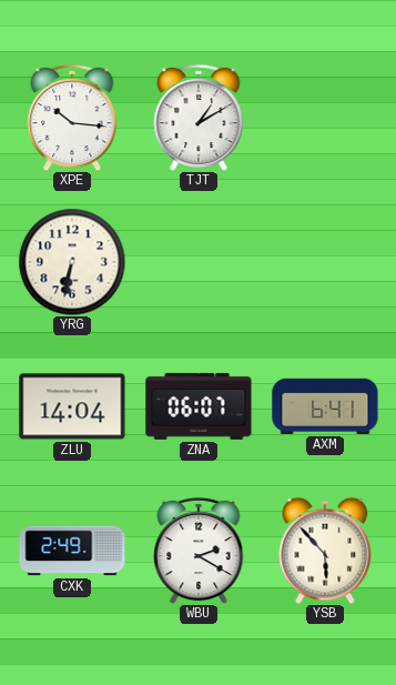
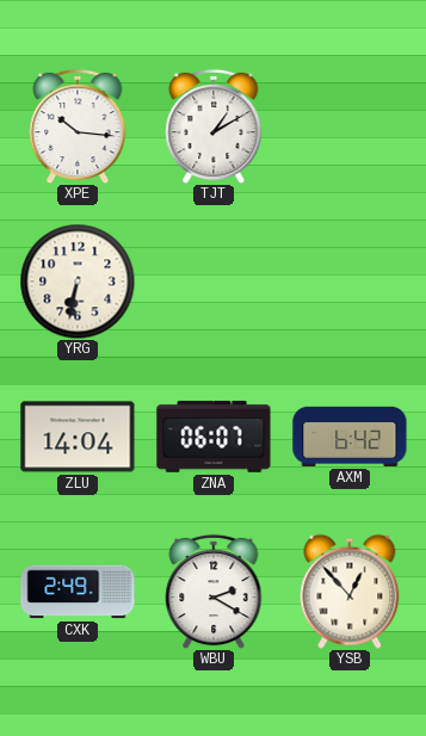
AXM: 6:41 -> 6:42 (350, 437)
YSB: 5:53 -> 12:53 (350, 592)
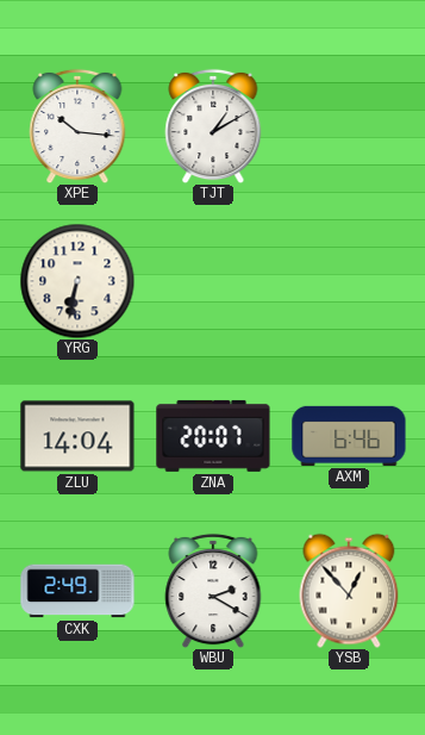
ZNA: 06:07 -> 20:07 (213, 436)
AXM: 6:42 -> 6:46 (349, 436)
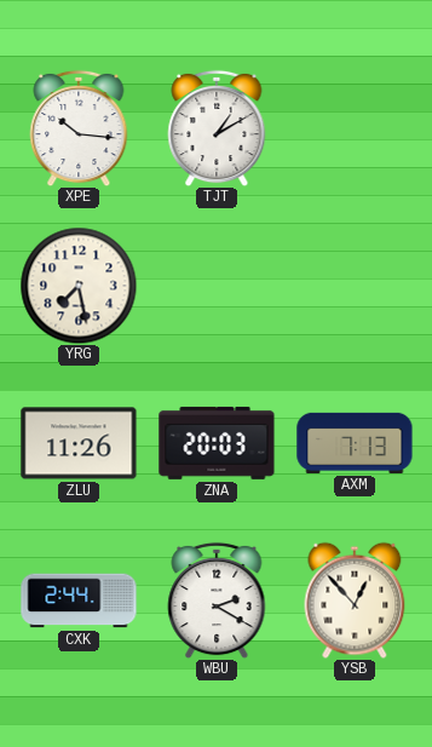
YRG: 6:32 -> 7:28 (79, 286)
ZLU: 14:04 -> 11:26 (79, 443)
ZNA: 20:07 -> 20:03 (217, 443)
AXM: 6:46 -> 7:13 (355, 443)
CXK: 2:49 -> 2:44 (79, 601)
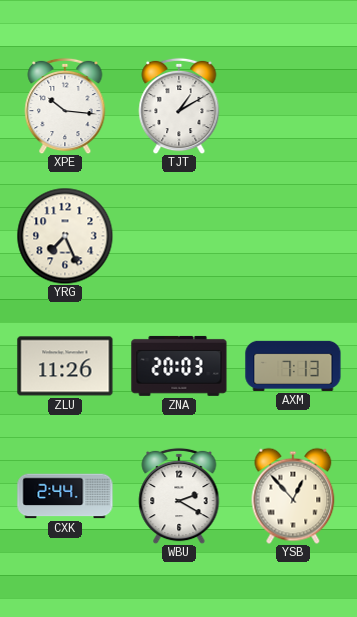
YRG: 7:28 -> 7:26 (65, 236)
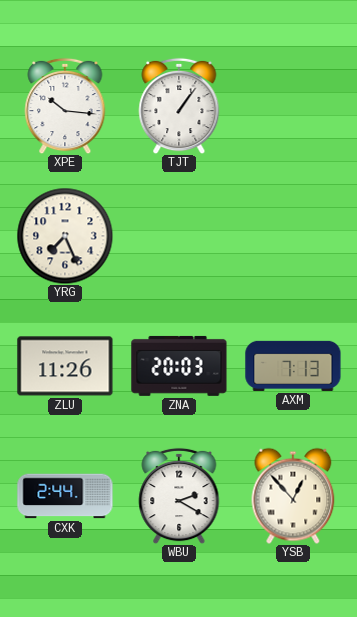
TJT: 1:10 -> 1:06 (179, 106)
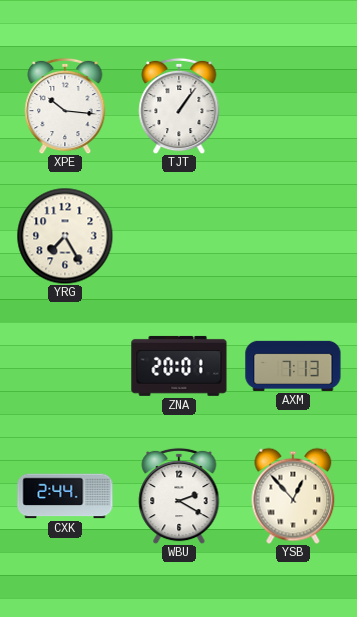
YRG: 7:26 -> 7:25 (65, 236)
ZLU: 11:26 -> none (65, 366)
ZNA: 20:03 -> 20:01 (179, 366)
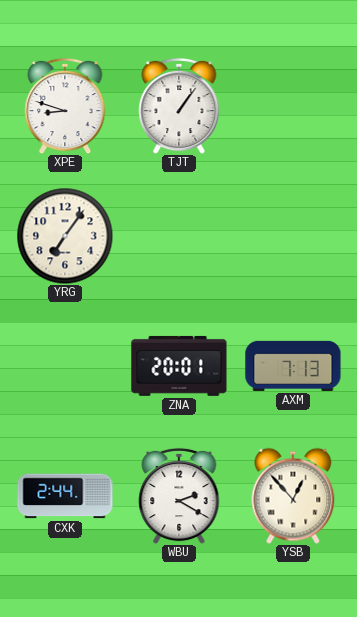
XPE: 10:16 -> 8:48 (65, 106)
YRG: 7:25 -> 7:06 (65, 236)
